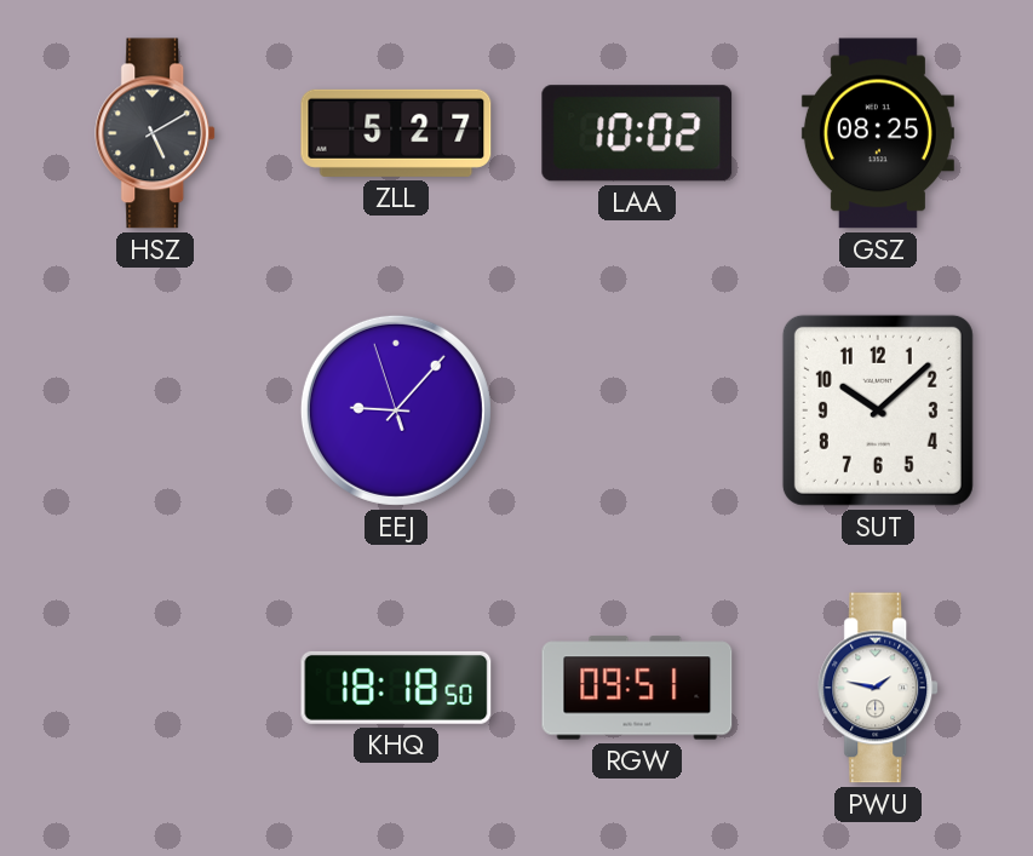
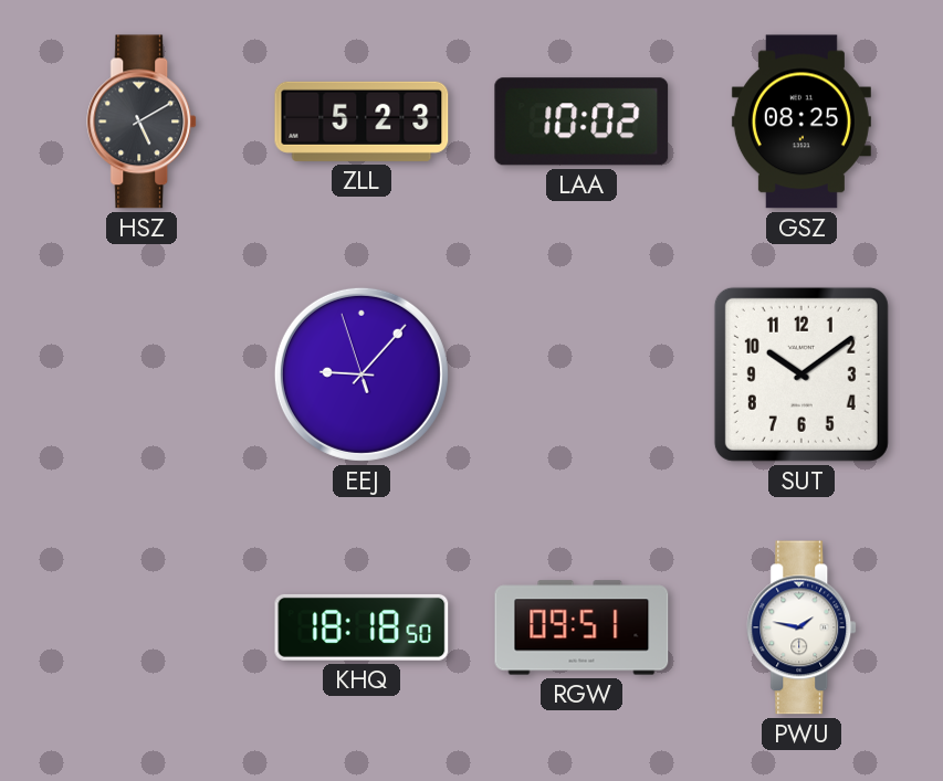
ZLL: 5:27 -> 5:23 (362, 122)
SUT: 10:08 -> 10:09 (801, 374)
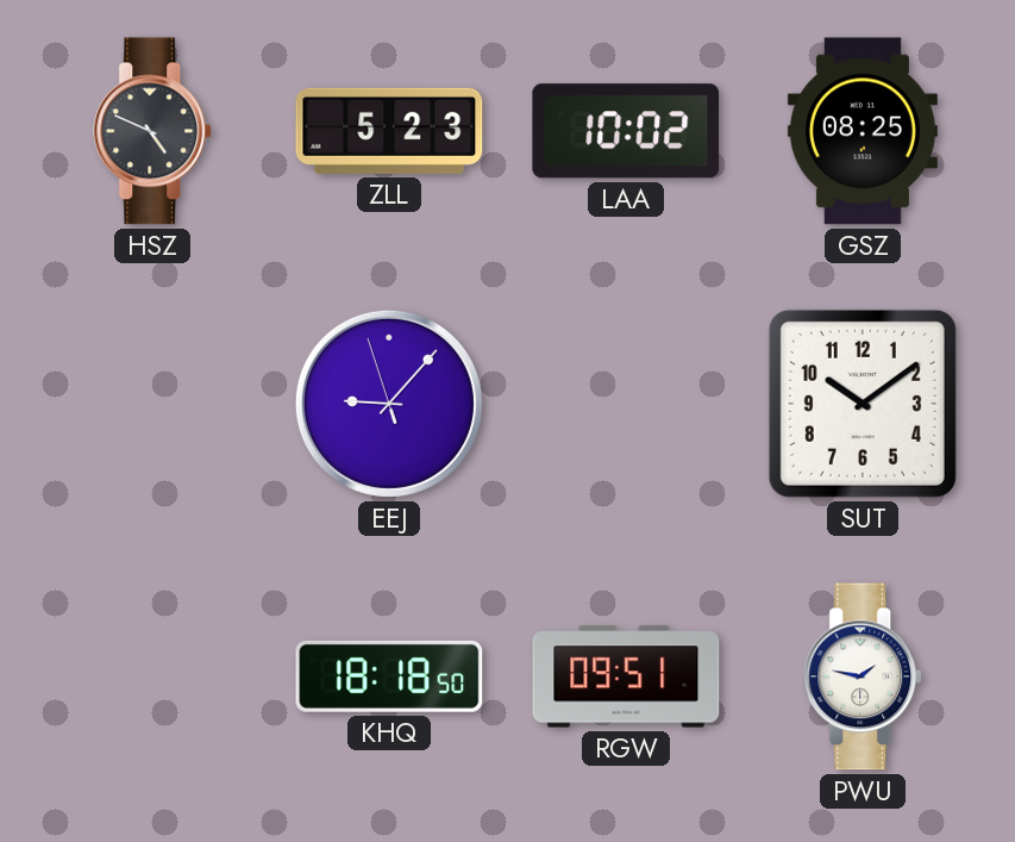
HSZ: 5:10 -> 4:49 (153, 131)
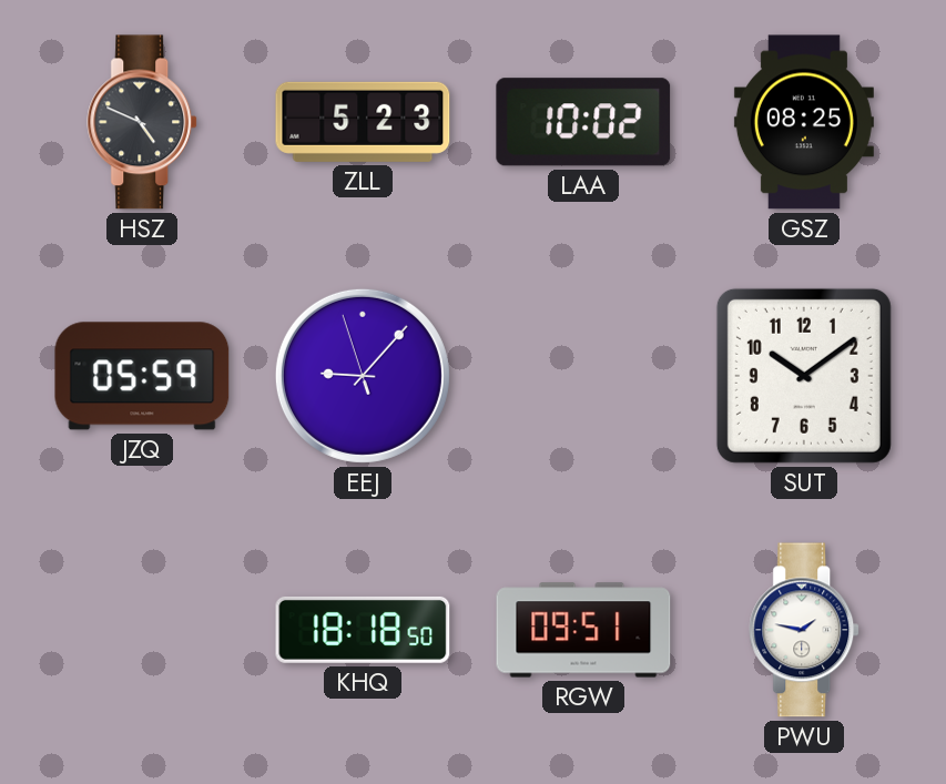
JZQ: none -> 05:59 (142, 376)
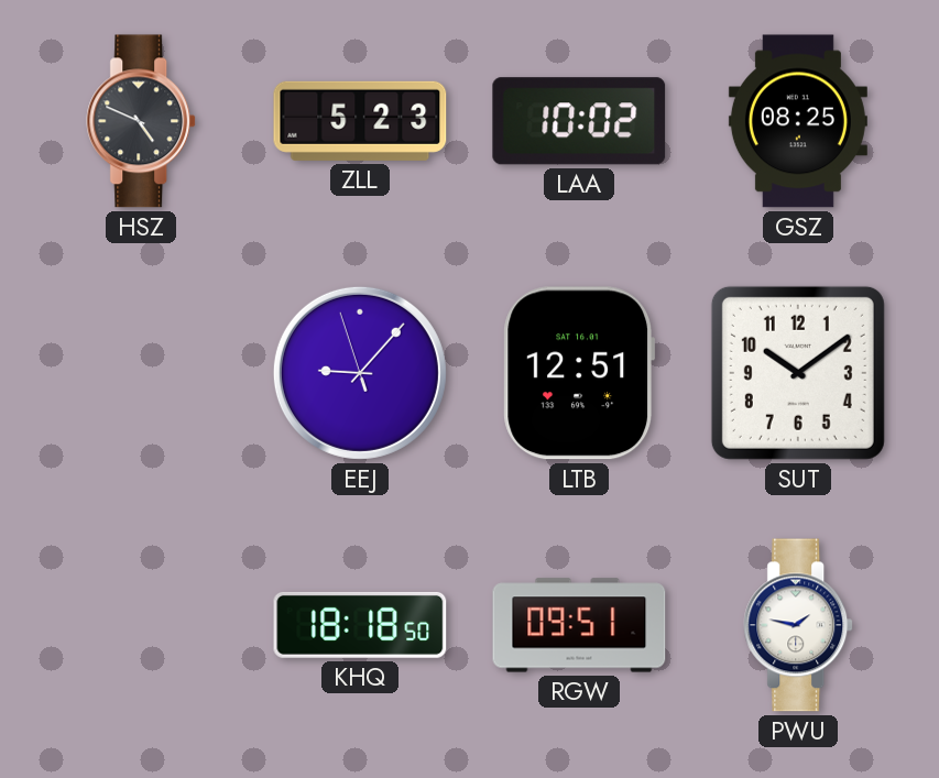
JZQ: 05:59 -> none (142, 376)
LTB: none -> 12:51 (579, 373)
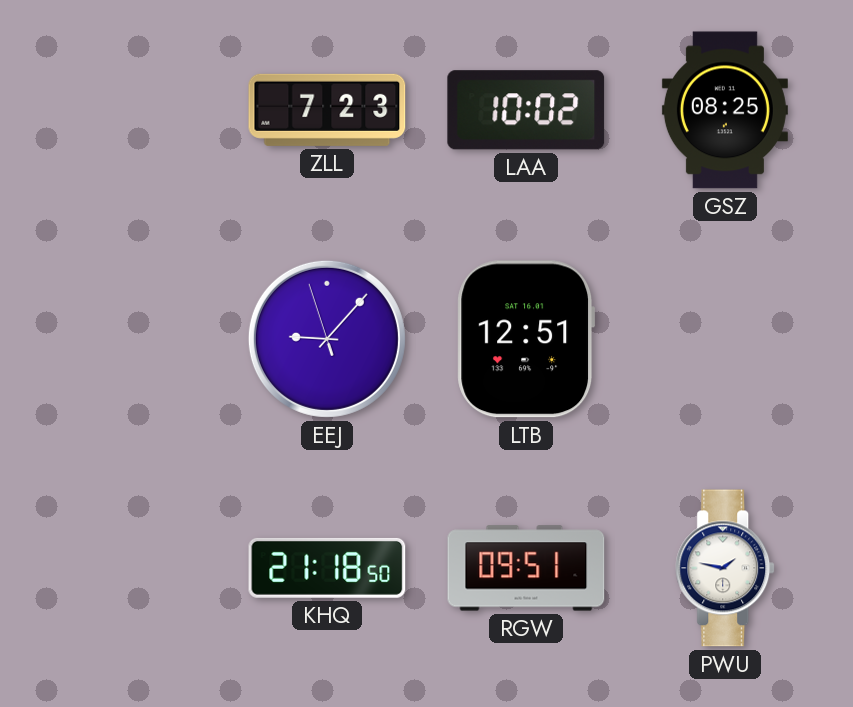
HSZ: 4:49 -> none (142, 121)
ZLL: 5:23 -> 7:23 (327, 110)
SUT: 10:09 -> none (798, 373)
KHQ: 18:18 -> 21:18 (327, 568)
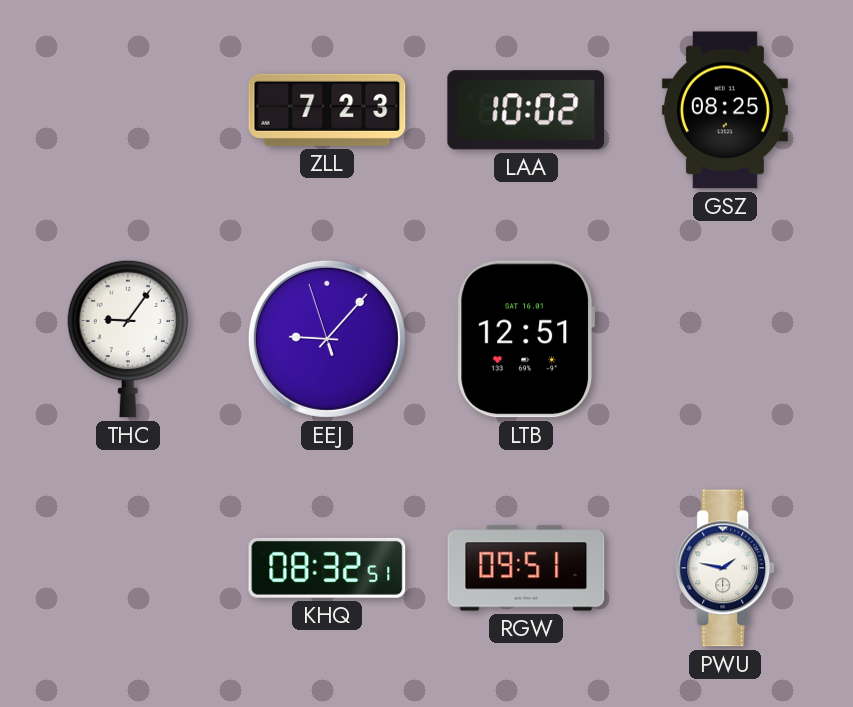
THC: none -> 9:06 (128, 339)
KHQ: 21:18 -> 08:32 (327, 568)
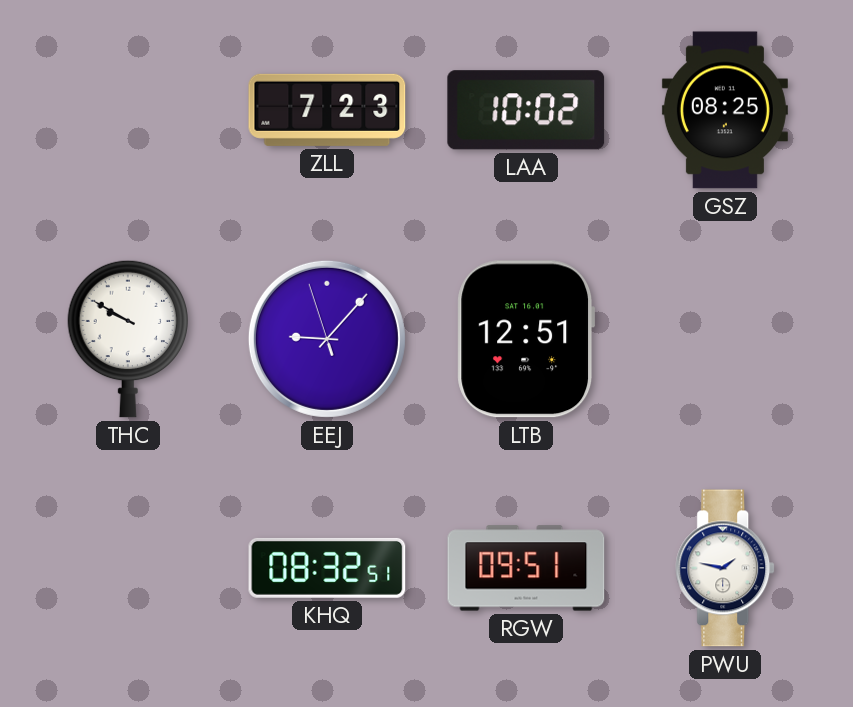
THC: 9:06 -> 9:50 (128, 339)
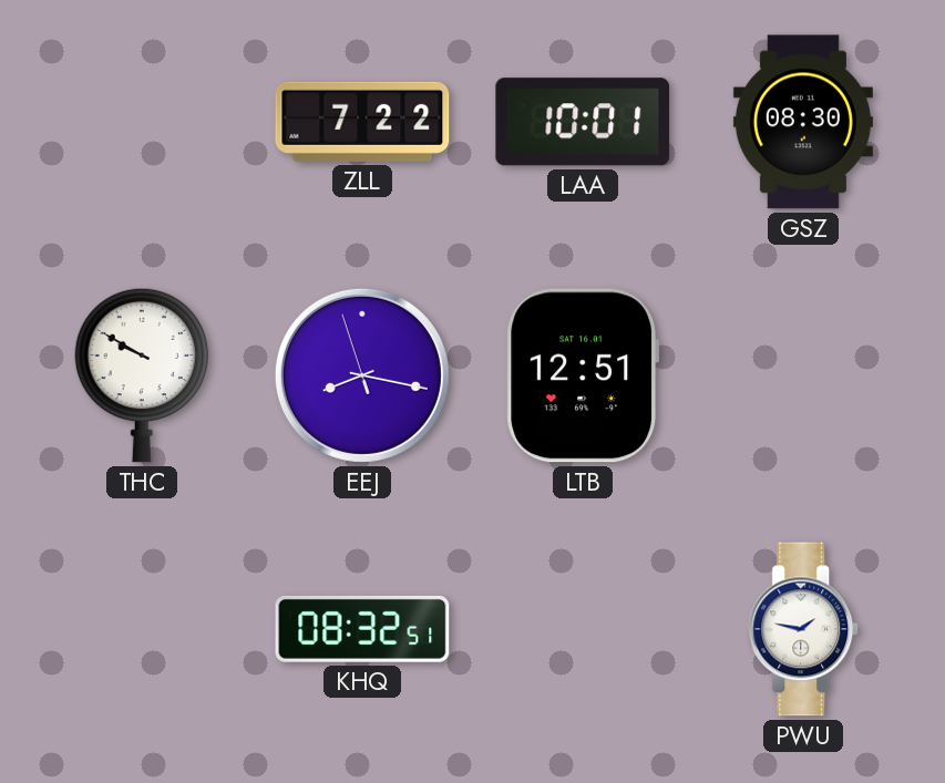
ZLL: 7:23 -> 7:22 (362, 122)
LAA: 10:02 -> 10:01 (583, 122)
GSZ: 08:25 -> 08:30 (803, 122)
EEJ: 9:06 -> 8:16 (362, 375)
RGW: 09:51 -> none (526, 568)
